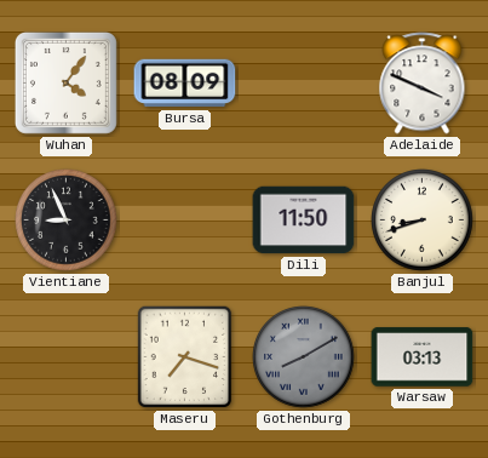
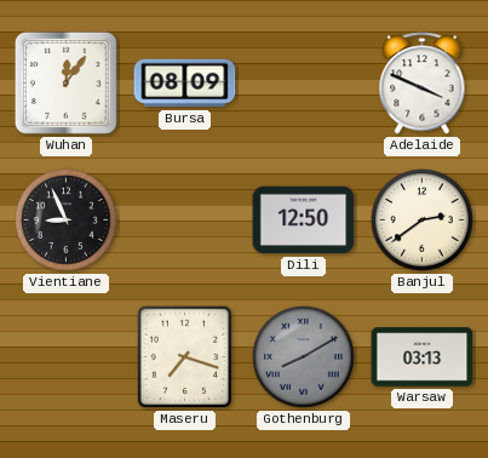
Wuhan: 4:06 -> 12:06 (65, 82)
Dili: 11:50 -> 12:50 (304, 221)
Banjul: 8:42 -> 2:39 (423, 221)
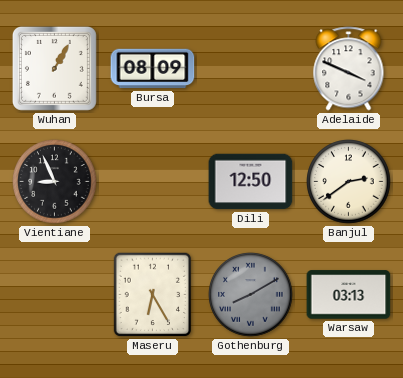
Wuhan: 12:06 -> 1:05 (54, 68)
Maseru: 7:18 -> 6:25 (153, 295)
